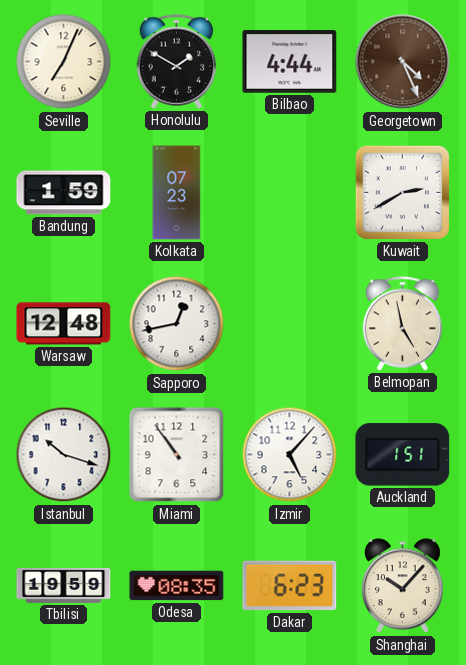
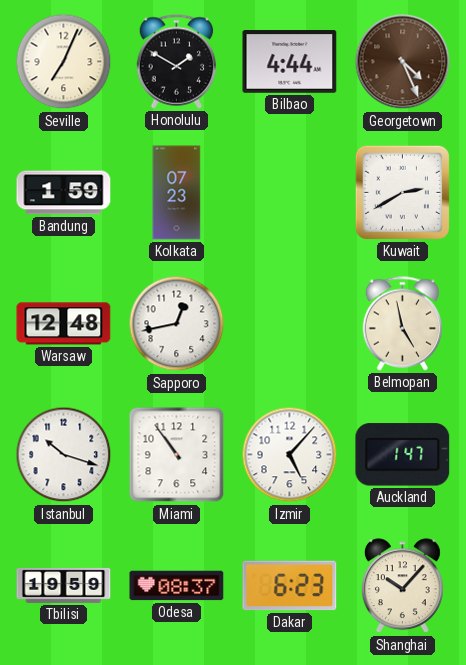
Auckland: 1:51 -> 1:47 (403, 455)
Odesa: 08:35 -> 08:37 (177, 586)
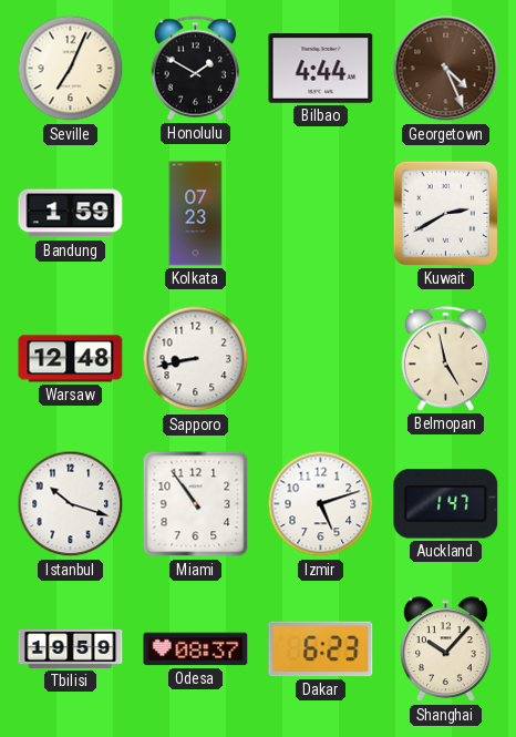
Sapporo: 12:43 -> 8:43 (196, 359)
Izmir: 5:07 -> 5:12 (321, 504)
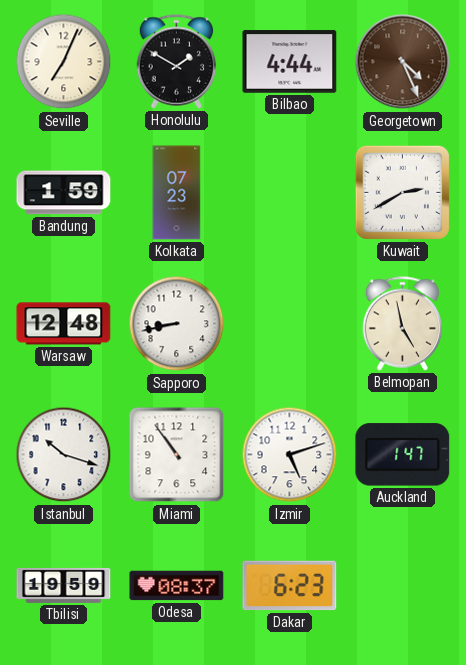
Shanghai: 10:07 -> none (445, 649)
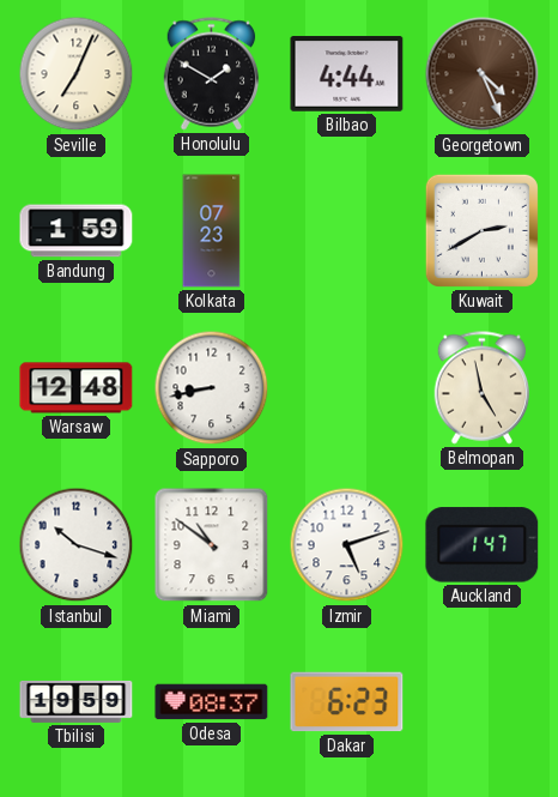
Miami: 10:54 -> 10:51 (212, 545)
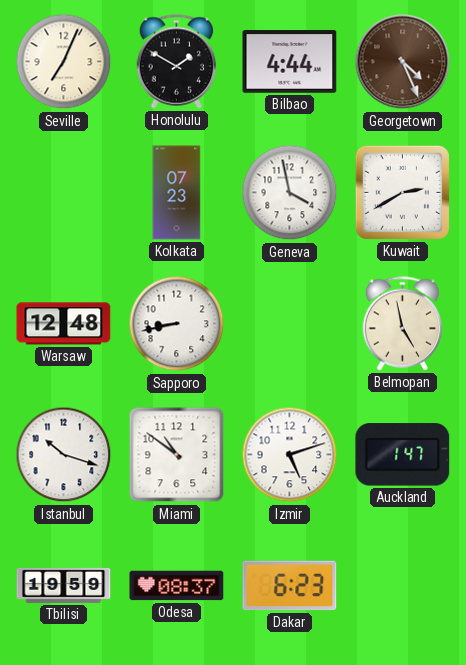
Bandung: 1:59 -> none (77, 231)
Geneva: none -> 3:58 (290, 193)
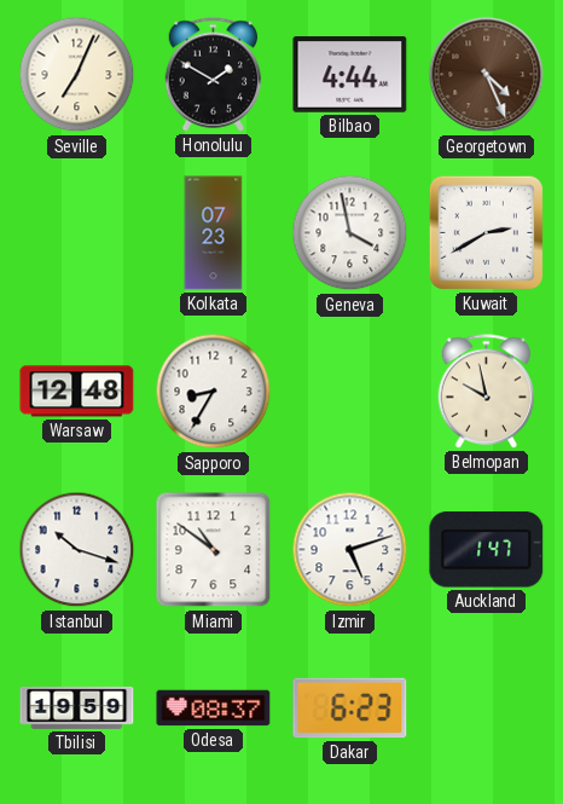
Sapporo: 8:43 -> 8:35 (214, 392)
Belmopan: 4:58 -> 9:58 (487, 392)
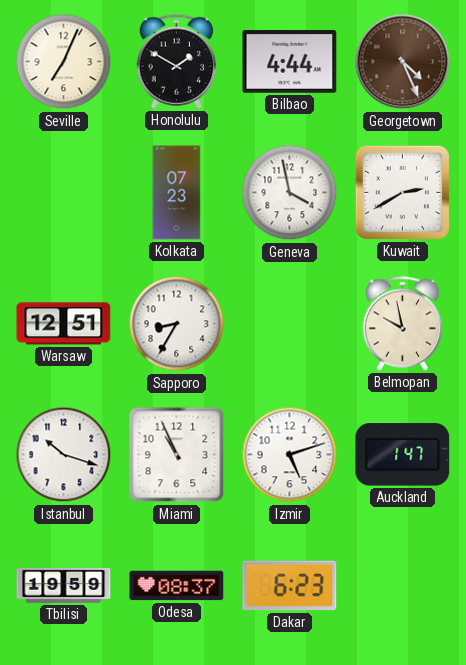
Warsaw: 12:48 -> 12:51 (64, 324)
Miami: 10:51 -> 10:56 (177, 455)
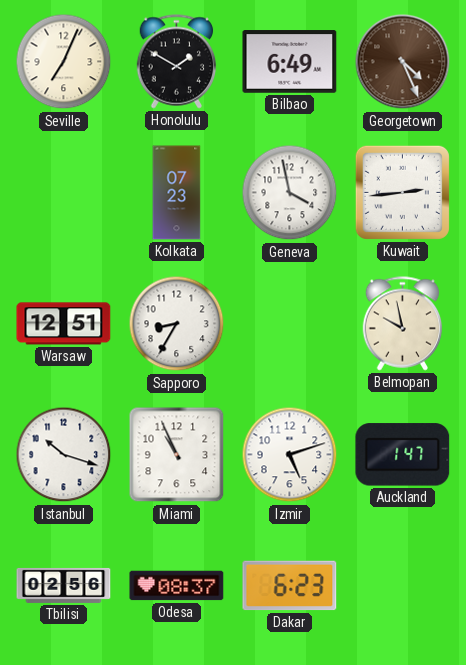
Bilbao: 4:44 -> 6:49 (290, 62)
Kuwait: 2:40 -> 2:44 (402, 192)
Tbilisi: 19:59 -> 02:56 (64, 585)
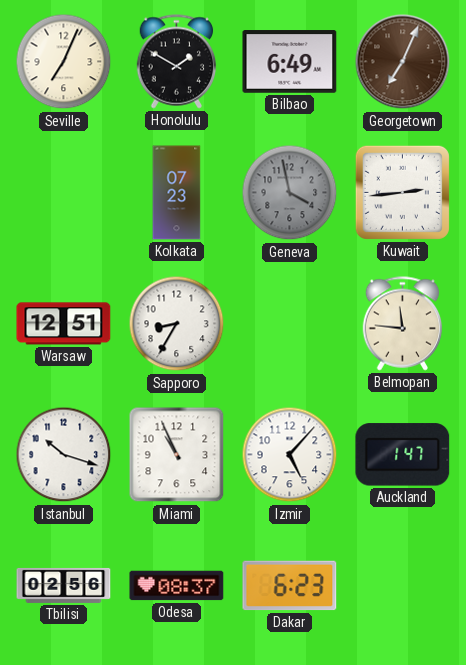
Georgetown: 4:26 -> 7:04 (403, 62)
Geneva dial: white -> grey (290, 193)
Belmopan: 9:58 -> 11:46 (403, 324)
Izmir: 5:12 -> 5:07 (290, 455)
